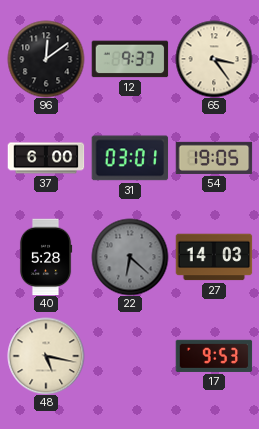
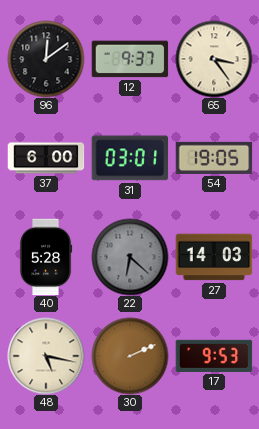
30: none -> 2:11 (130, 356)
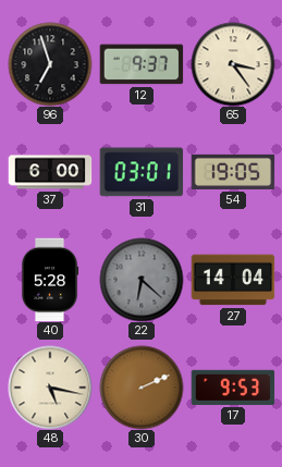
96: 12:09 -> 6:57 (50, 64)
27: 14:03 -> 14:04 (233, 280)
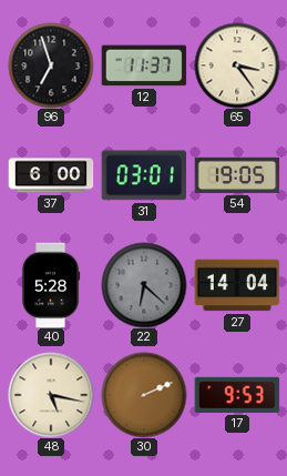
12: 9:37 -> 11:37 (144, 65)
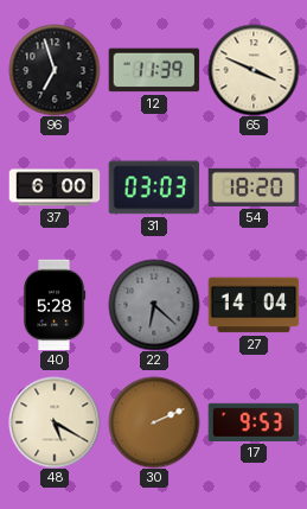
12: 11:37 -> 11:39 (154, 70)
65: 3:24 -> 3:49 (254, 70)
31: 03:01 -> 03:03 (154, 187)
54: 19:05 -> 18:20 (254, 187)
48: 5:17 -> 5:20 (55, 422)
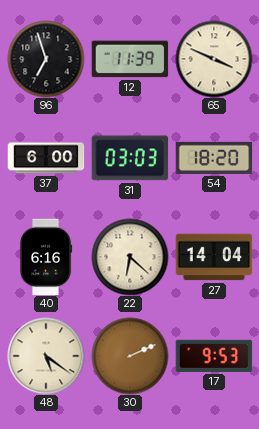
40: 5:28 -> 6:16 (46, 257)
22 dial: grey -> cream (130, 257)
48: 5:20 -> 5:21 (46, 356)
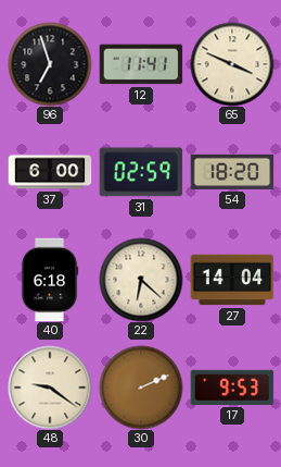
12: 11:39 -> 11:41 (141, 64)
31: 03:03 -> 02:59 (141, 172)
40: 6:16 -> 6:18 (50, 280)
48: 5:21 -> 9:21 (50, 388)
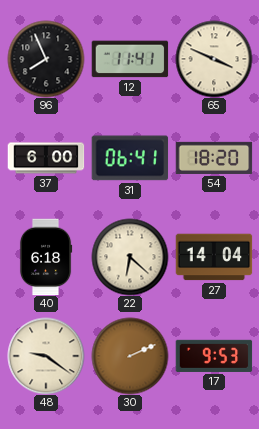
96: 6:57 -> 7:56 (46, 59)
31: 02:59 -> 06:41 (130, 158)
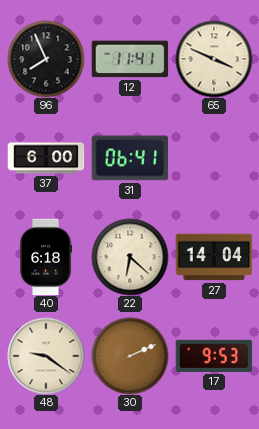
54: 18:20 -> none (214, 158)
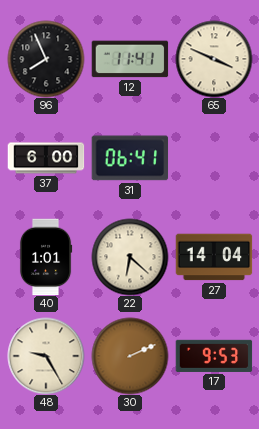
40: 6:18 -> 1:01 (46, 257)
48: 9:21 -> 9:25 (46, 356)
